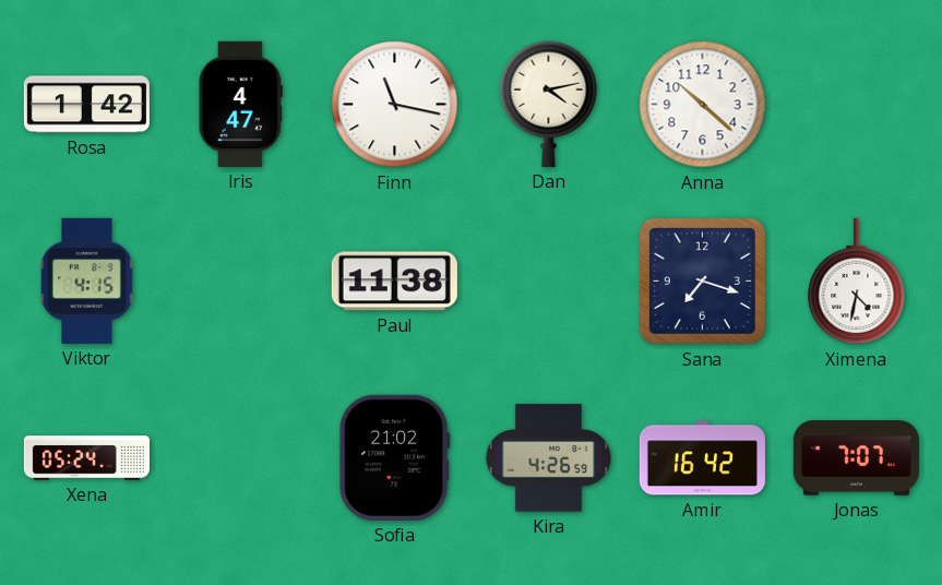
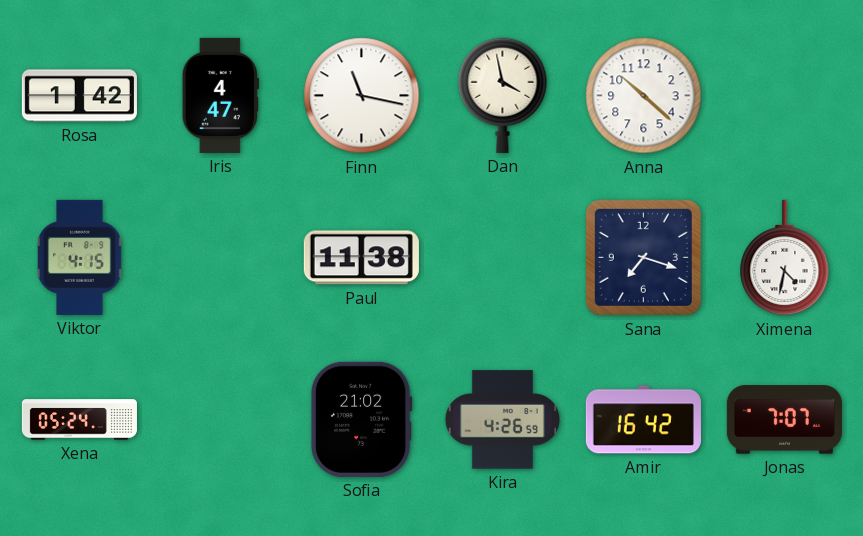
Dan: 4:13 -> 3:58 (503, 95)
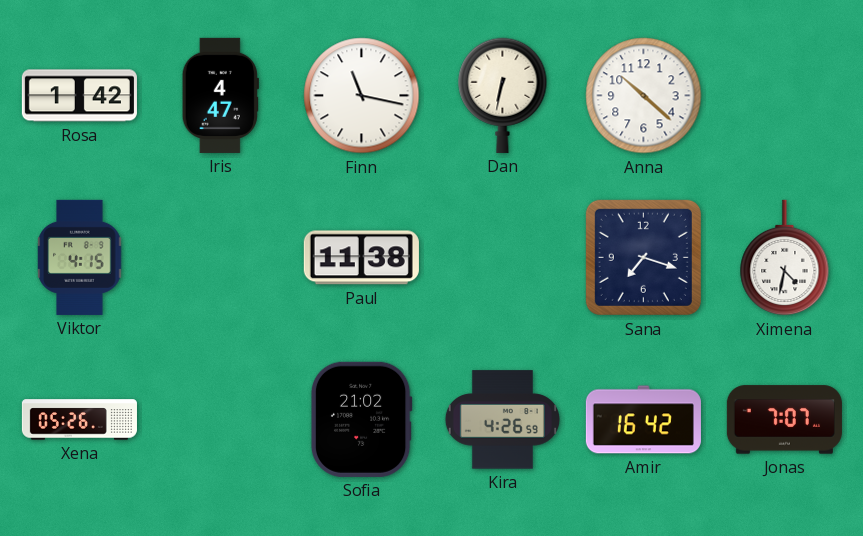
Dan: 3:58 -> 6:32 (503, 95)
Xena: 05:24 -> 05:26 (79, 420)
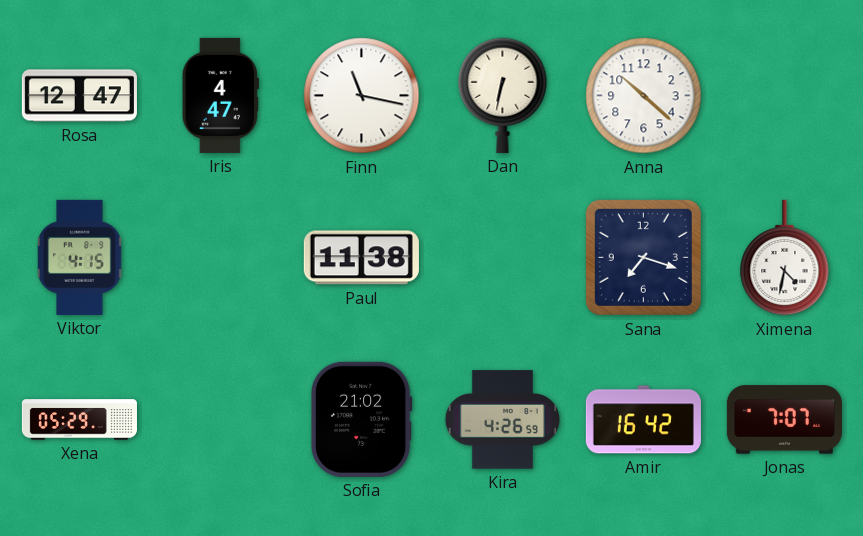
Rosa: 1:42 -> 12:47 (79, 96)
Xena: 05:26 -> 05:29 (79, 420)
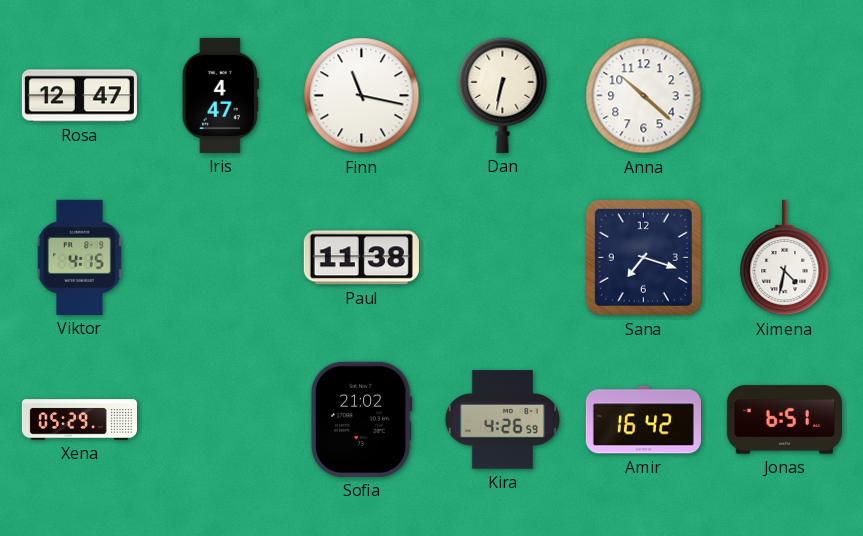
Jonas: 7:07 -> 6:51 (784, 420)
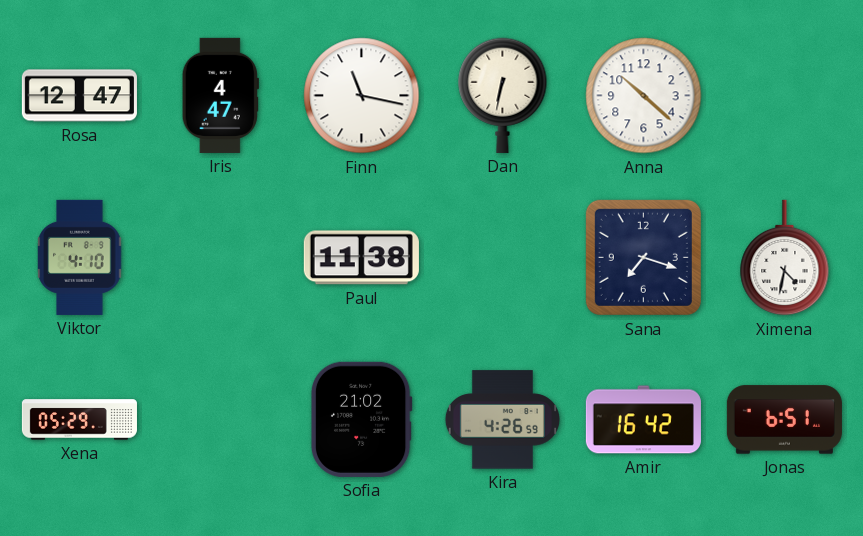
Viktor: 4:15 -> 4:10 (80, 257)
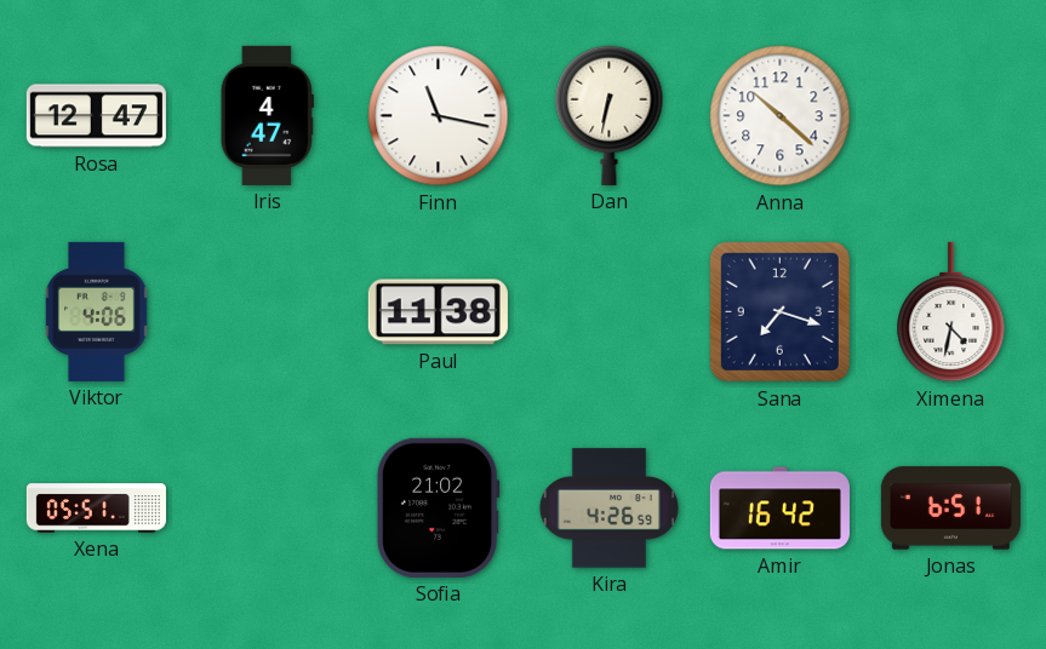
Viktor: 4:10 -> 4:06 (97, 311)
Xena: 05:29 -> 05:51 (96, 509)
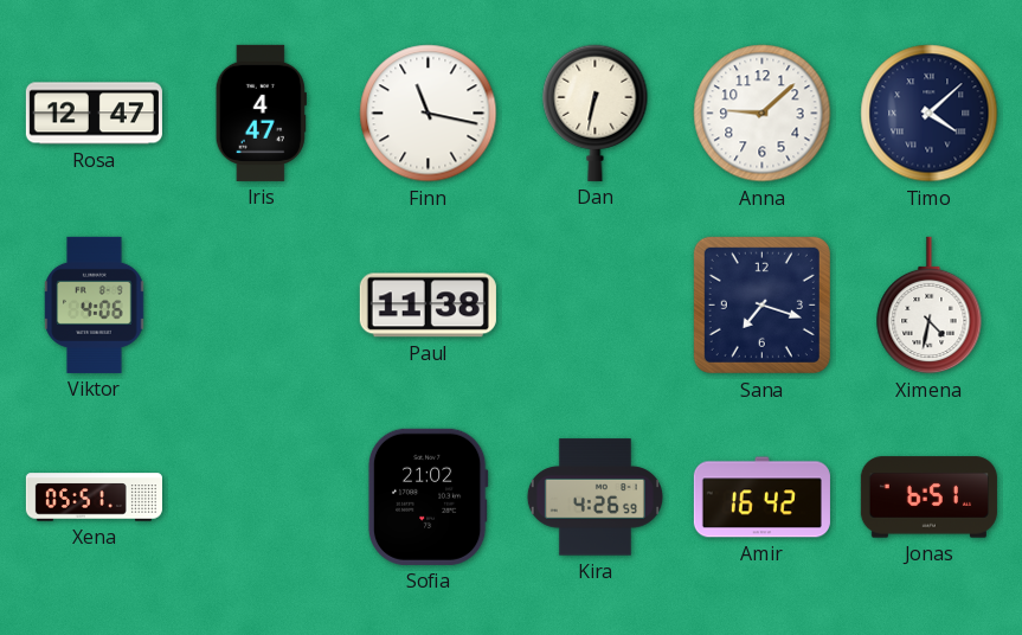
Anna: 10:22 -> 9:08 (763, 114)
Timo: none -> 4:08 (930, 114)
